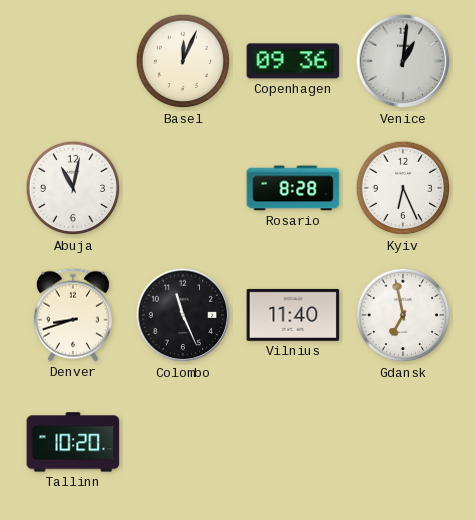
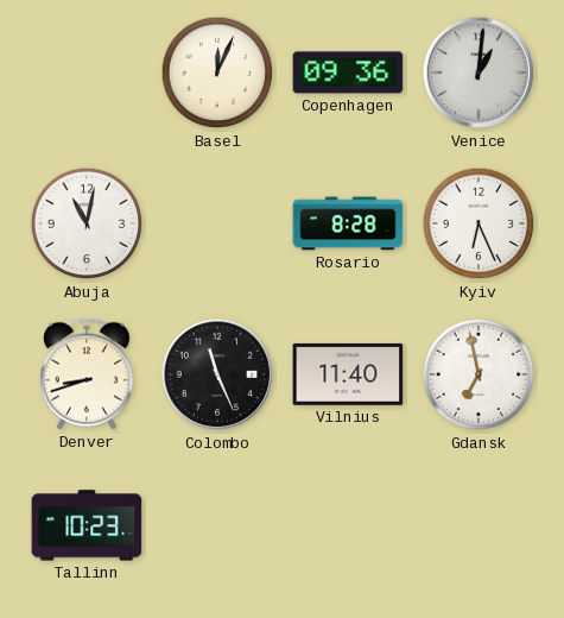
Tallinn: 10:20 -> 10:23 (87, 525)
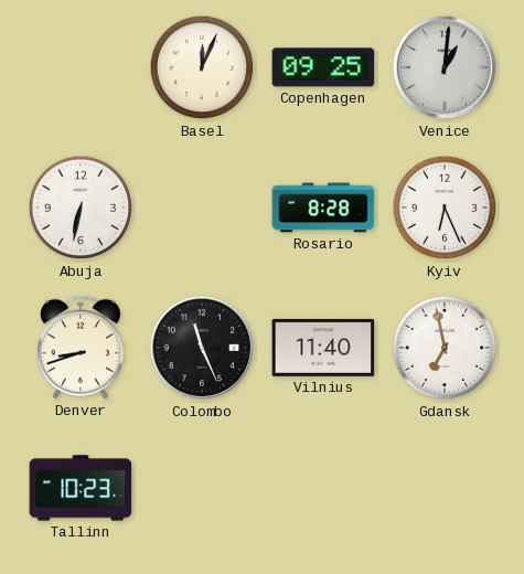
Copenhagen: 09:36 -> 09:25 (323, 67)
Abuja: 11:02 -> 6:32 (81, 208)
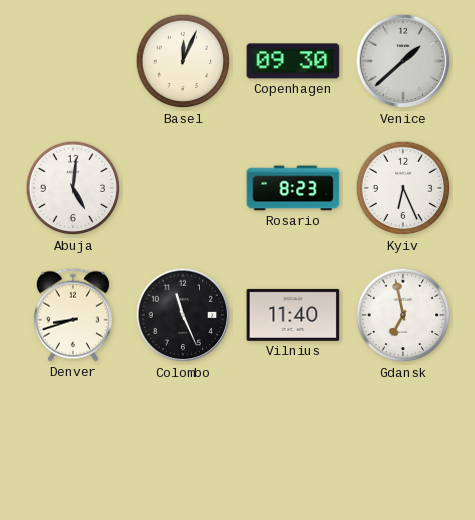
Copenhagen: 09:25 -> 09:30 (293, 61)
Venice: 1:01 -> 1:38 (403, 61)
Abuja: 6:32 -> 5:01 (73, 188)
Rosario: 8:28 -> 8:23 (293, 188)
Tallinn: 10:23 -> none (81, 488)
